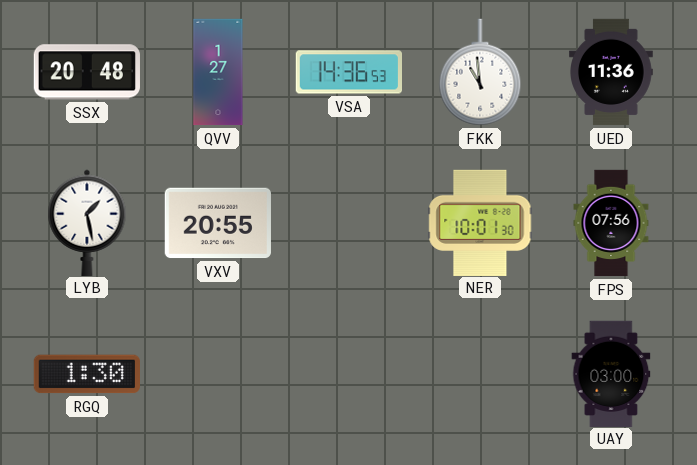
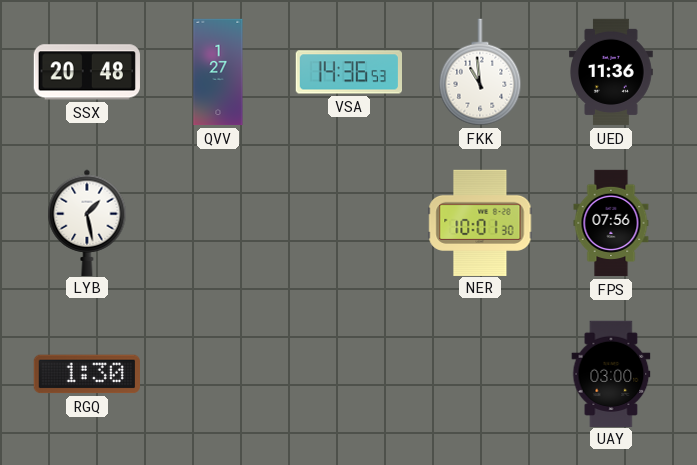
VXV: 20:55 -> none (217, 223)
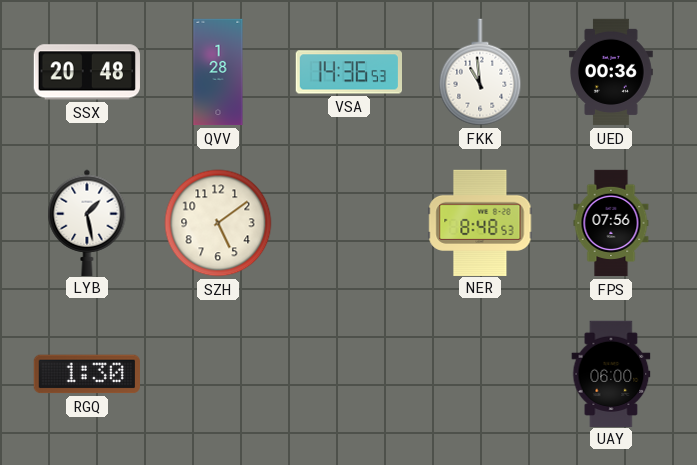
QVV: 1:27 -> 1:28 (218, 72)
UED: 11:36 -> 00:36 (612, 72)
SZH: none -> 5:09 (218, 223)
NER: 10:01 -> 8:48 (480, 222)
UAY: 03:00 -> 06:00 (611, 373)
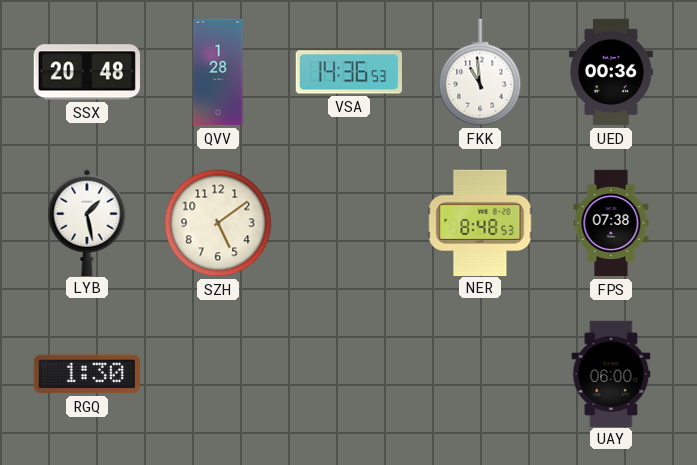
FPS: 07:56 -> 07:38 (611, 223)
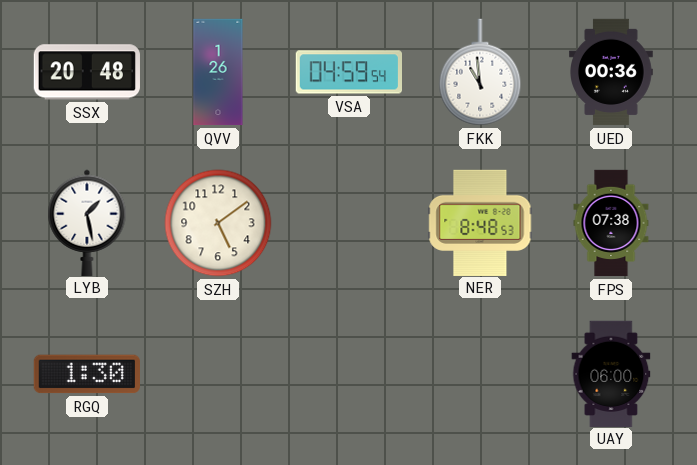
QVV: 1:28 -> 1:26 (218, 72)
VSA: 14:36 -> 04:59 (348, 72)
